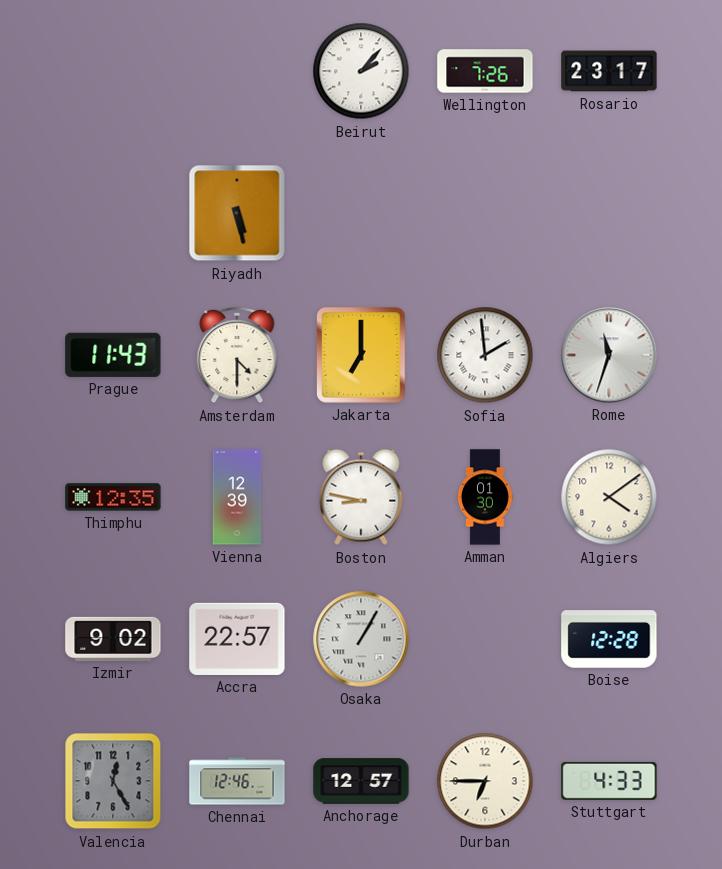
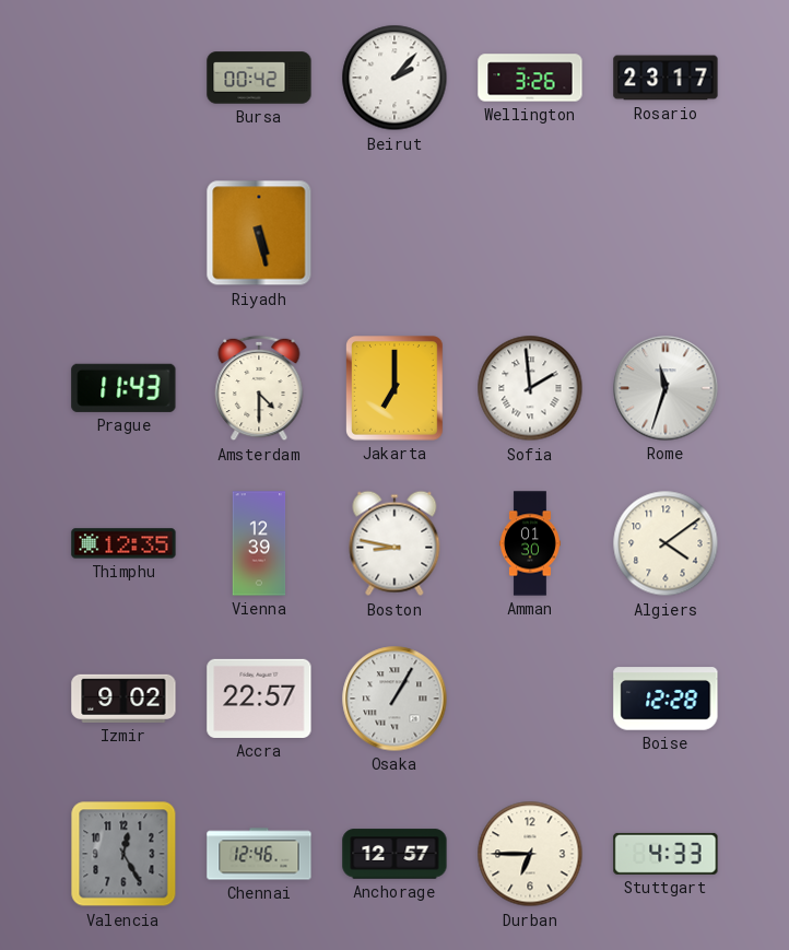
Bursa: none -> 00:42 (259, 78)
Wellington: 7:26 -> 3:26 (530, 78)
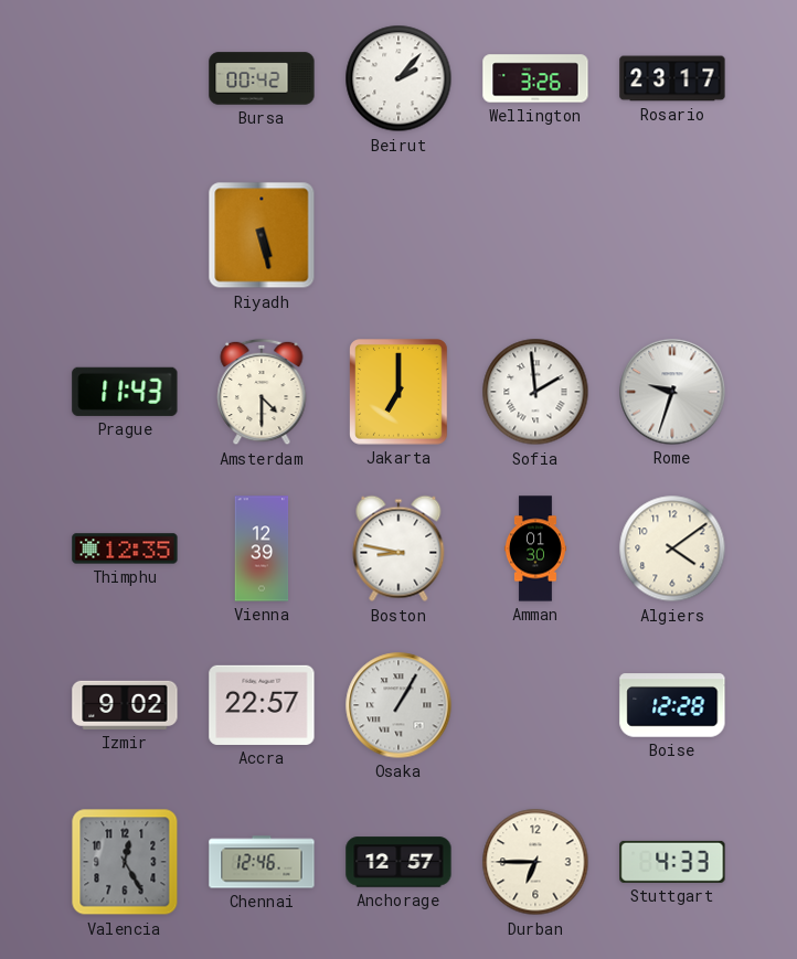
Rome: 11:33 -> 9:33 (672, 392)
